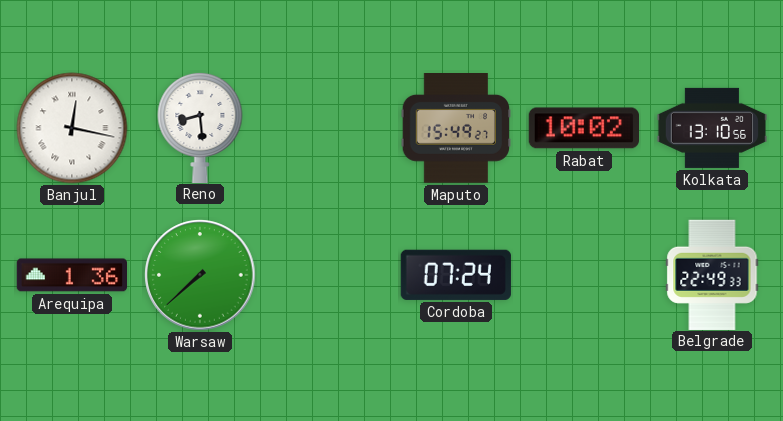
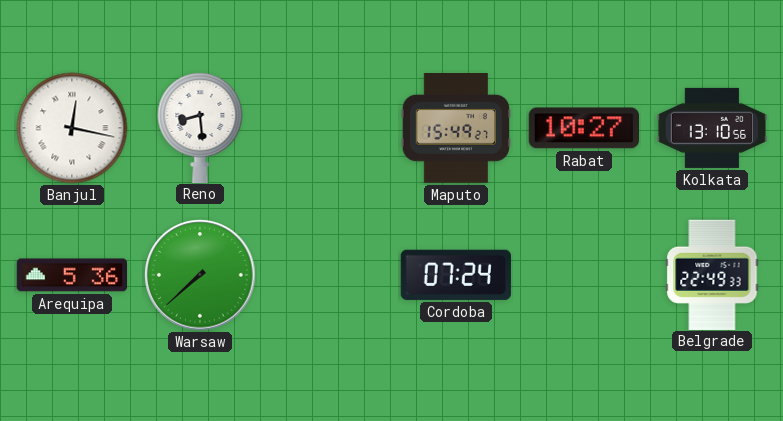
Rabat: 10:02 -> 10:27 (583, 128)
Arequipa: 1:36 -> 5:36 (71, 275)
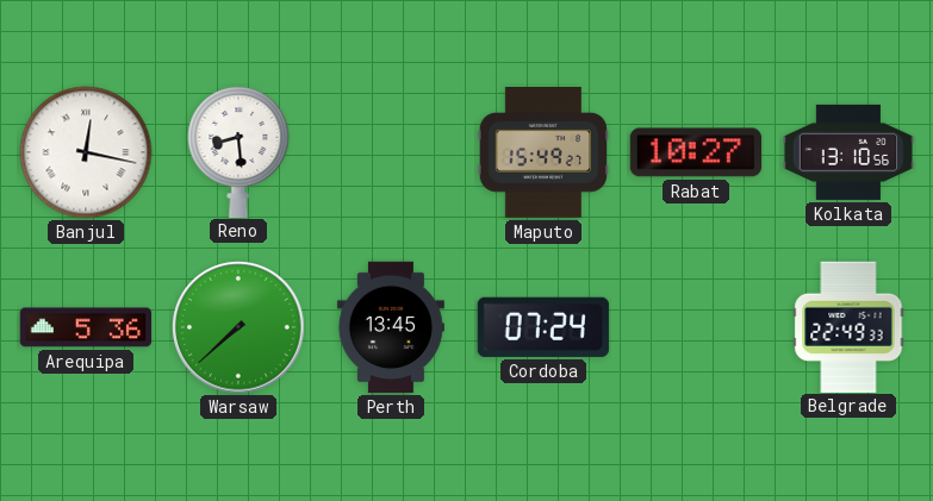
Perth: none -> 13:45 (391, 327)
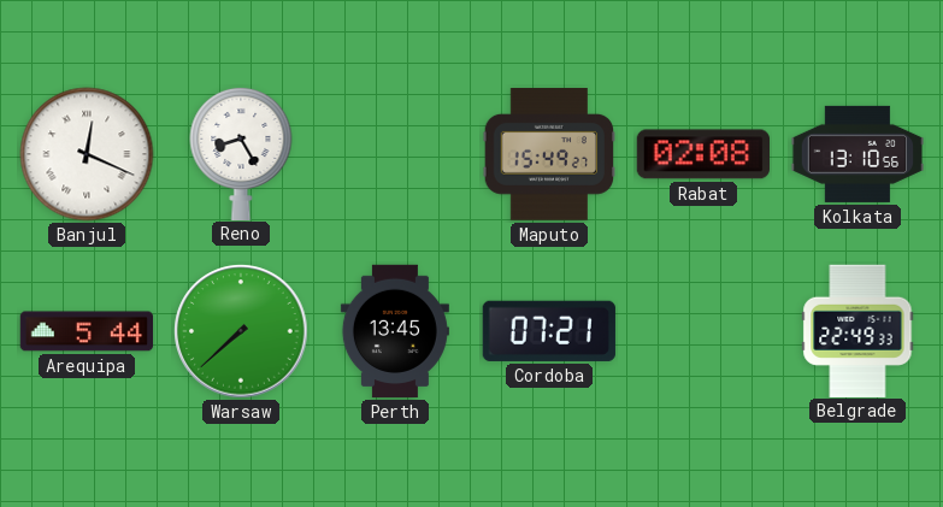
Banjul: 12:17 -> 12:19 (87, 154)
Reno: 8:29 -> 8:25 (241, 153)
Rabat: 10:27 -> 02:08 (702, 154)
Arequipa: 5:36 -> 5:44 (86, 331)
Cordoba: 07:24 -> 07:21 (549, 331)
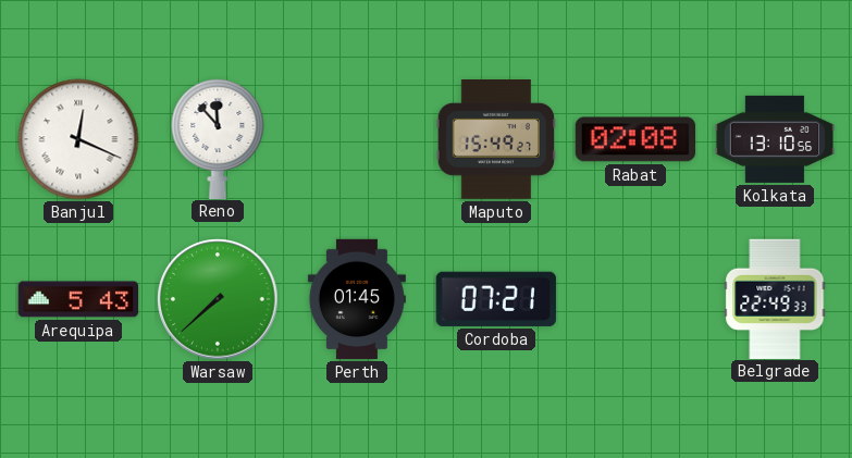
Reno: 8:25 -> 11:53 (218, 138)
Arequipa: 5:44 -> 5:43 (77, 299)
Perth: 13:45 -> 01:45 (357, 299)
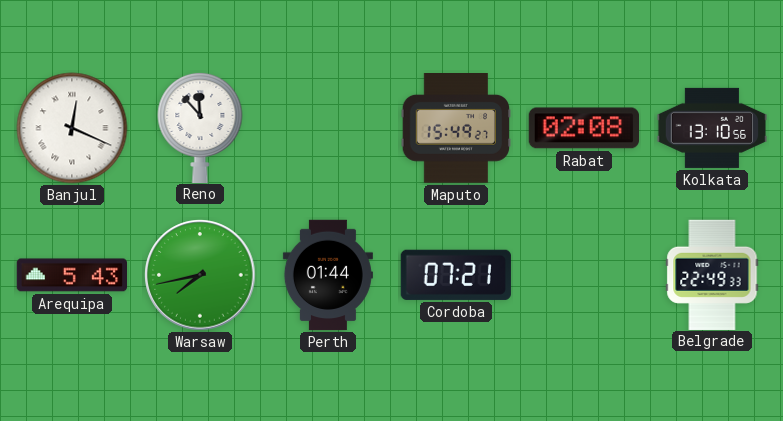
Warsaw: 7:38 -> 7:43 (200, 275)
Perth: 01:45 -> 01:44 (328, 275)
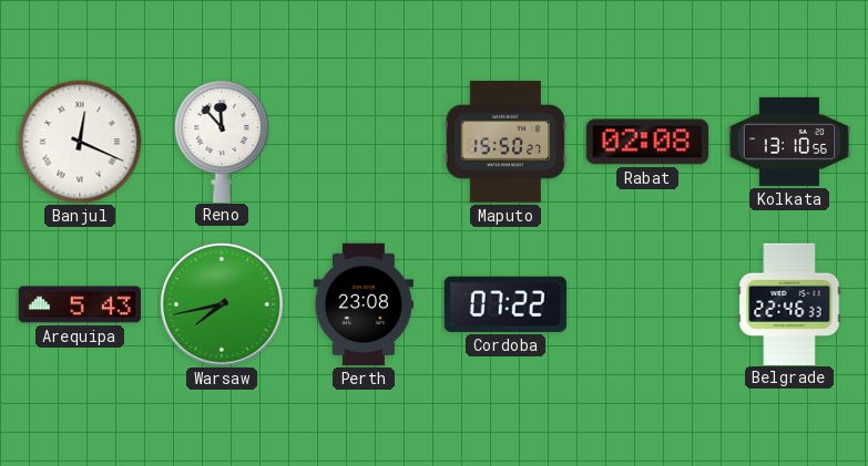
Maputo: 15:49 -> 15:50 (504, 143)
Perth: 01:44 -> 23:08 (364, 304)
Cordoba: 07:21 -> 07:22 (506, 304)
Belgrade: 22:49 -> 22:46 (789, 303)
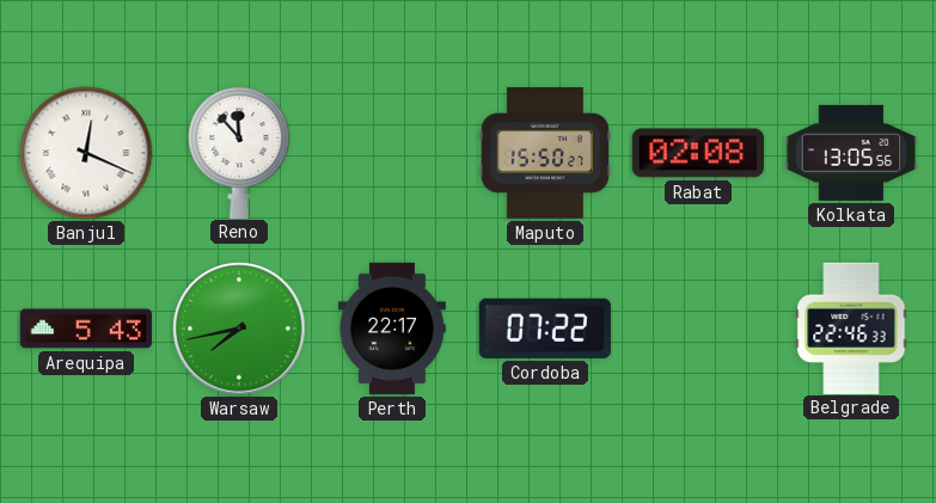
Kolkata: 13:10 -> 13:05 (851, 153)
Perth: 23:08 -> 22:17 (392, 329)
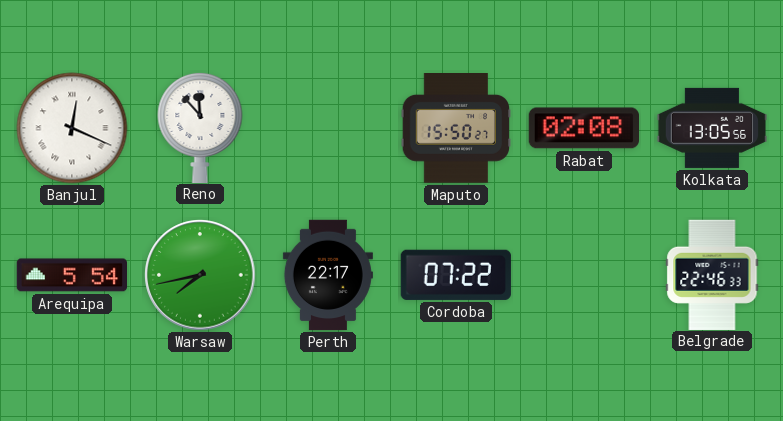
Arequipa: 5:43 -> 5:54 (71, 275)
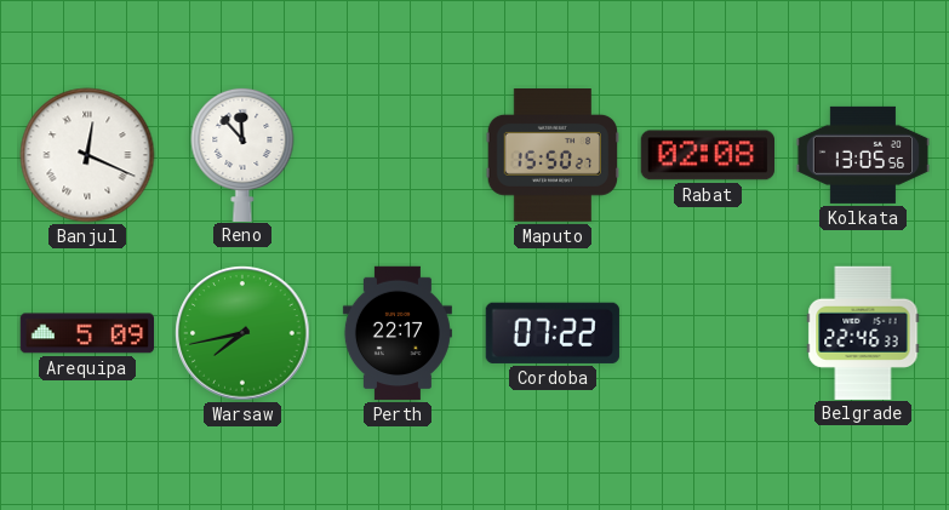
Arequipa: 5:54 -> 5:09 (86, 333)
